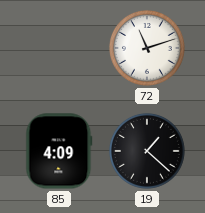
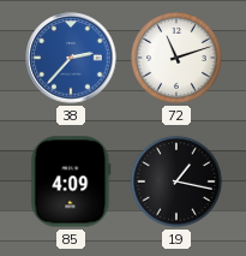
38: none -> 2:37 (71, 58)
19: 1:22 -> 1:17 (176, 181)
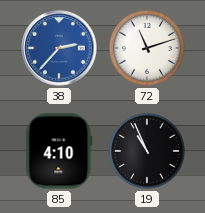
85: 4:09 -> 4:10 (59, 151)
19: 1:17 -> 10:56 (147, 151)
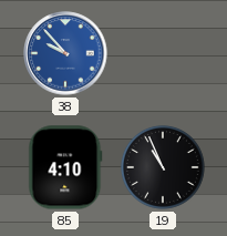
38: 2:37 -> 9:53 (65, 53)
72: 11:12 -> none (147, 48)
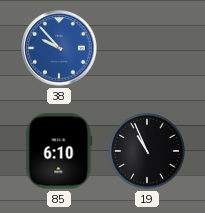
85: 4:10 -> 6:10 (59, 151)
